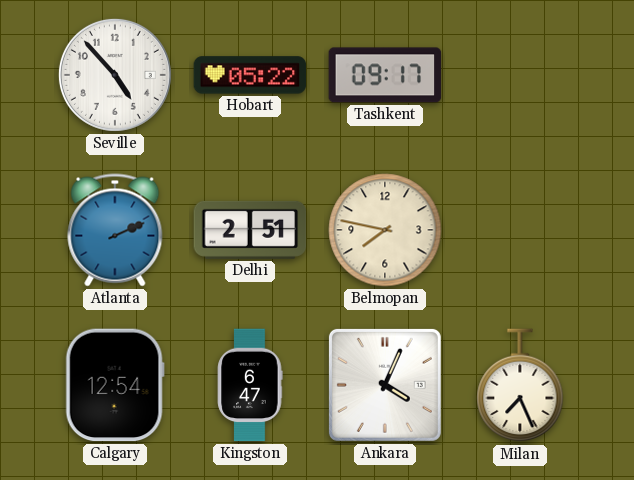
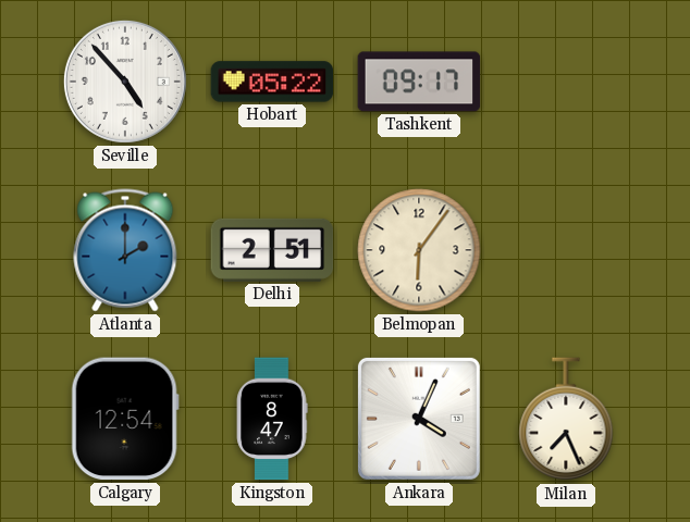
Atlanta: 2:11 -> 2:00 (125, 250)
Belmopan: 7:47 -> 6:06 (419, 250)
Kingston: 6:47 -> 8:47 (272, 419)
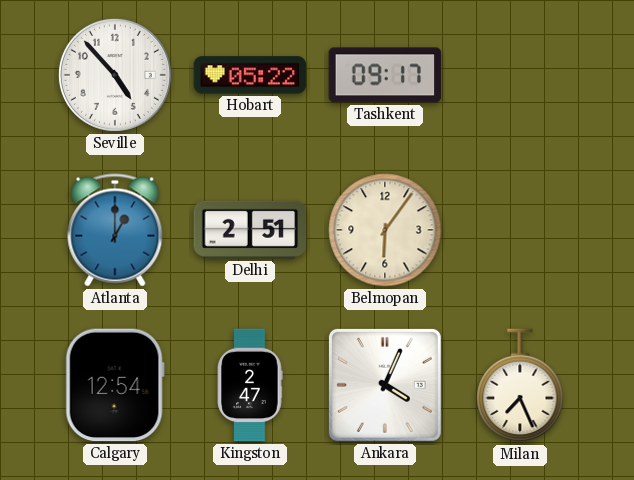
Atlanta: 2:00 -> 1:00 (115, 230)
Kingston: 8:47 -> 2:47 (250, 385)
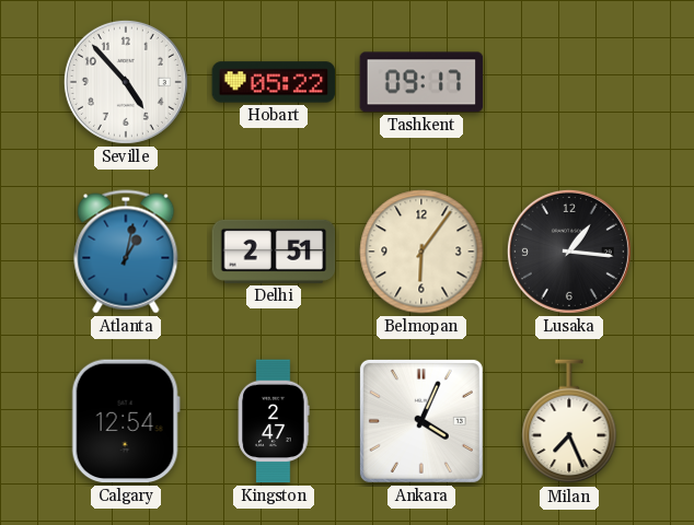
Atlanta: 1:00 -> 1:02 (126, 252)
Lusaka: none -> 1:16 (569, 252)
